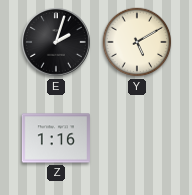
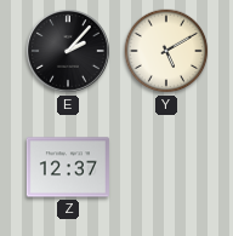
E: 2:03 -> 2:07 (69, 52)
Z: 1:16 -> 12:37 (68, 167)
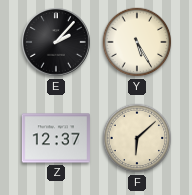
Y: 5:10 -> 5:25 (137, 42)
F: none -> 6:08 (137, 138)
